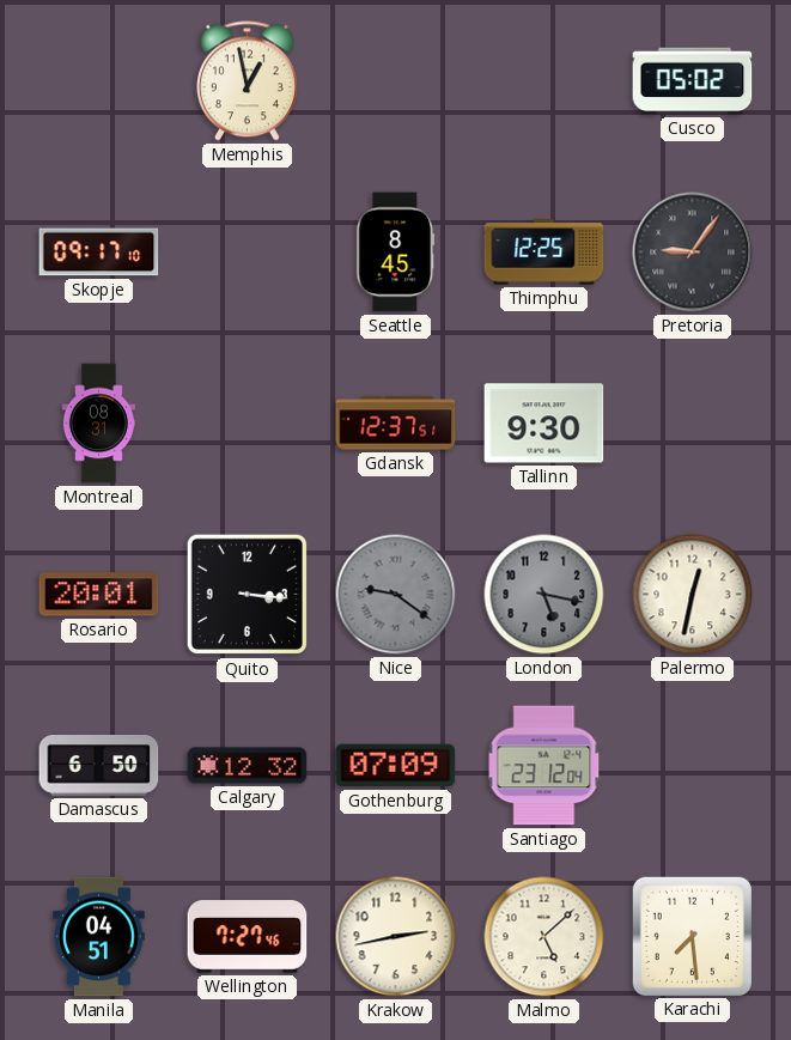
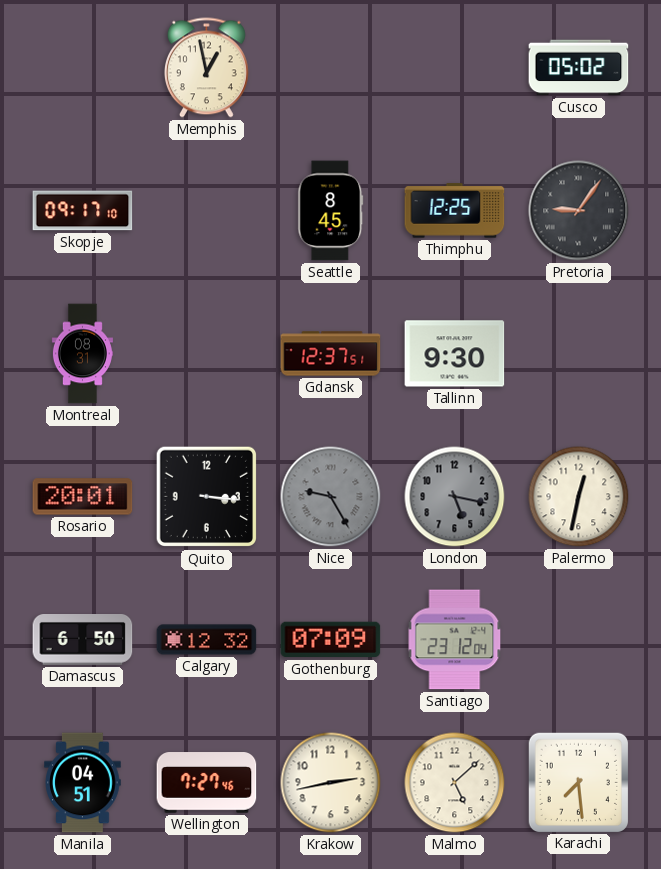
Nice: 9:21 -> 9:25 (331, 497)
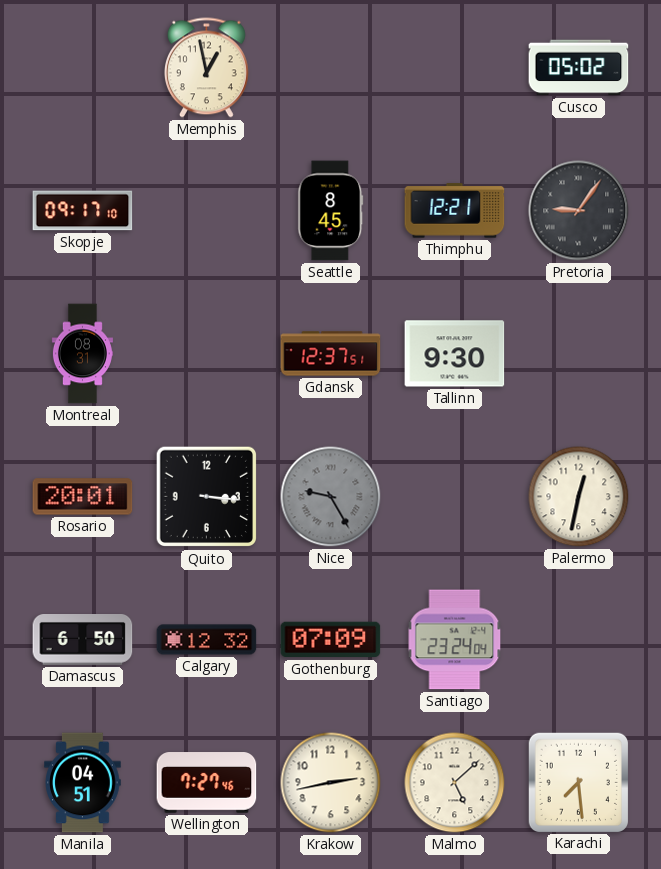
Thimphu: 12:25 -> 12:21 (455, 211)
London: 5:17 -> none (455, 497)
Santiago: 23:12 -> 23:24 (455, 640)
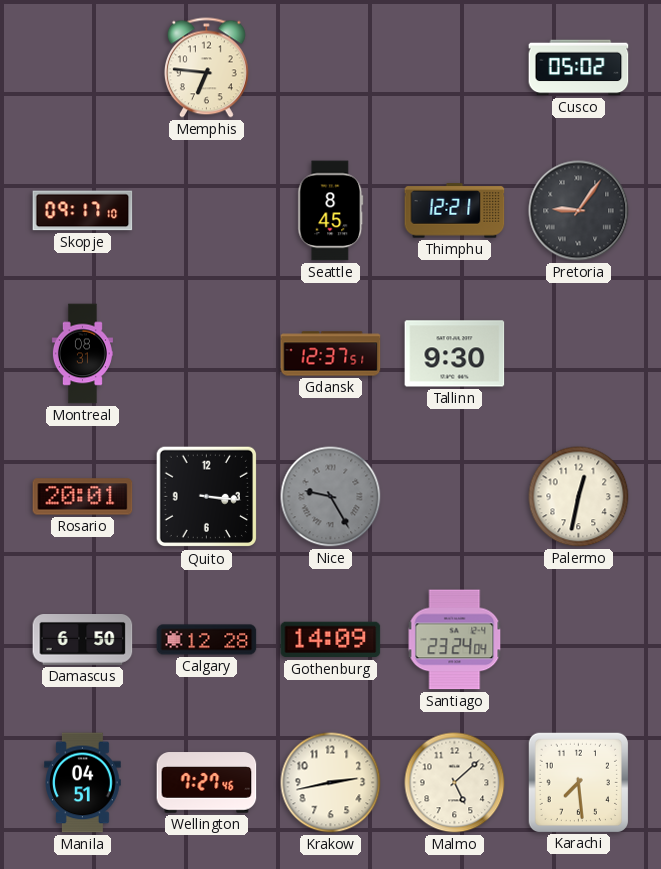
Memphis: 12:58 -> 6:46 (206, 68)
Calgary: 12:32 -> 12:28 (207, 640)
Gothenburg: 07:09 -> 14:09 (331, 640)
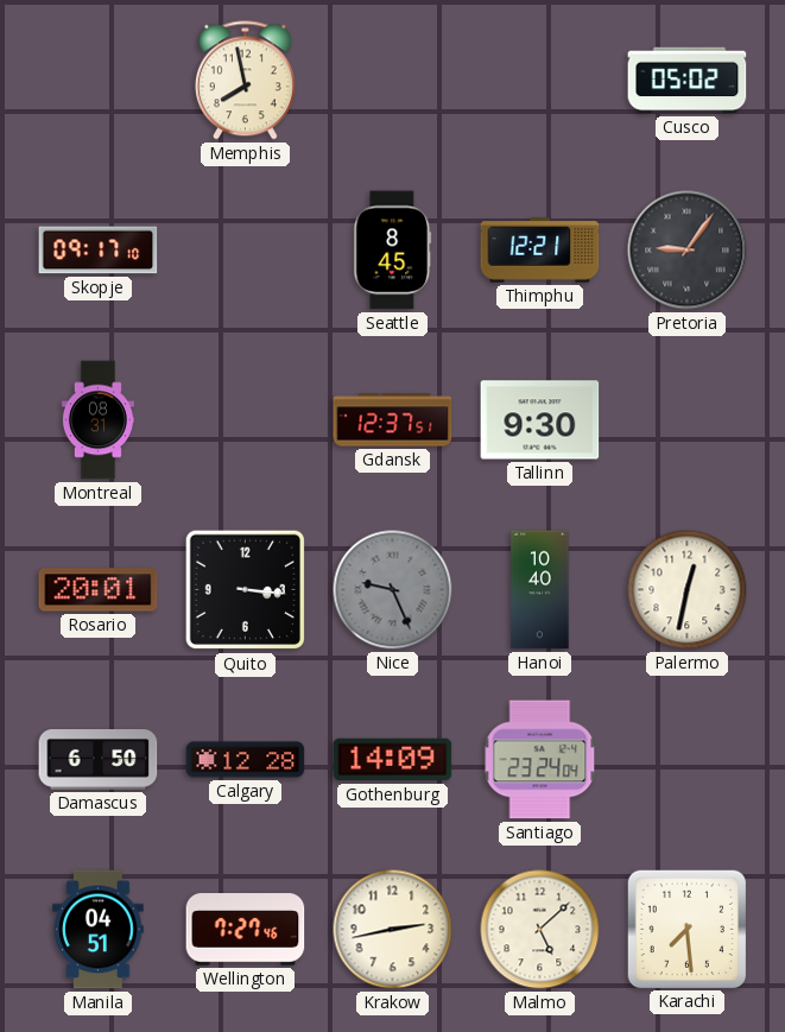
Memphis: 6:46 -> 7:58 (245, 81)
Nice: 9:25 -> 9:26 (393, 590)
Hanoi: none -> 10:40 (540, 590)
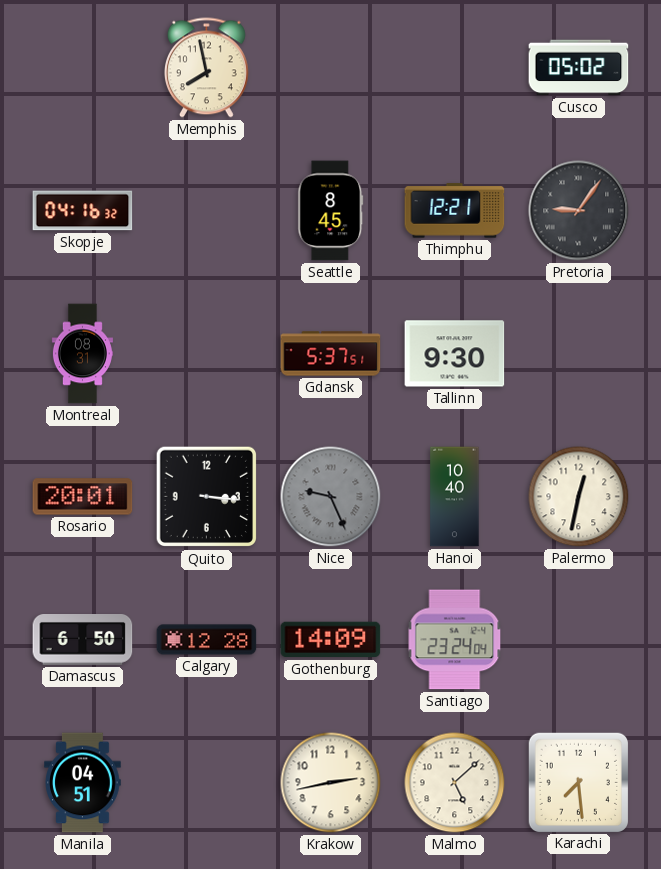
Skopje: 09:17 -> 04:16 (83, 211)
Gdansk: 12:37 -> 5:37 (331, 354)
Wellington: 7:27 -> none (246, 930)
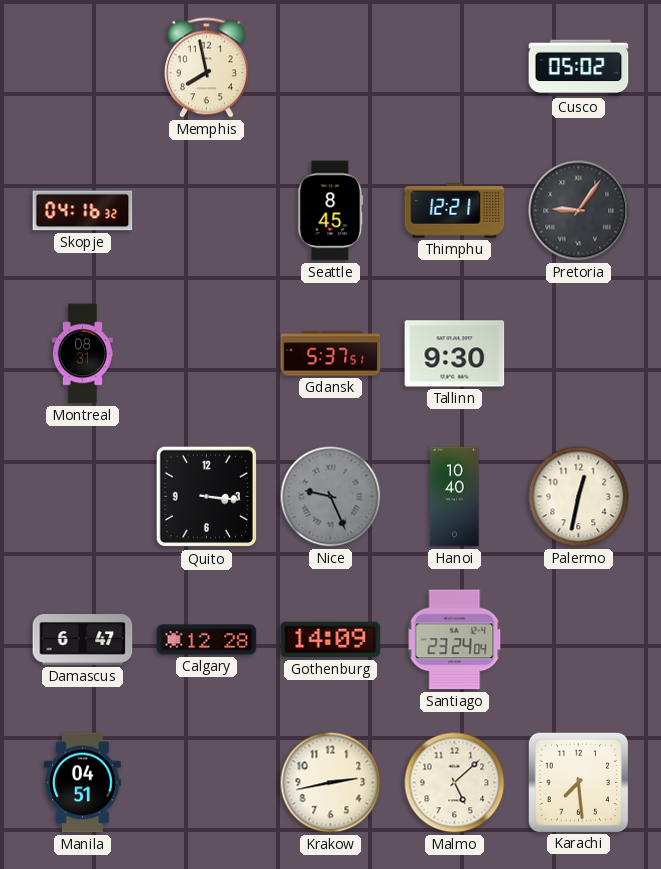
Rosario: 20:01 -> none (83, 497)
Damascus: 6:50 -> 6:47 (83, 640)
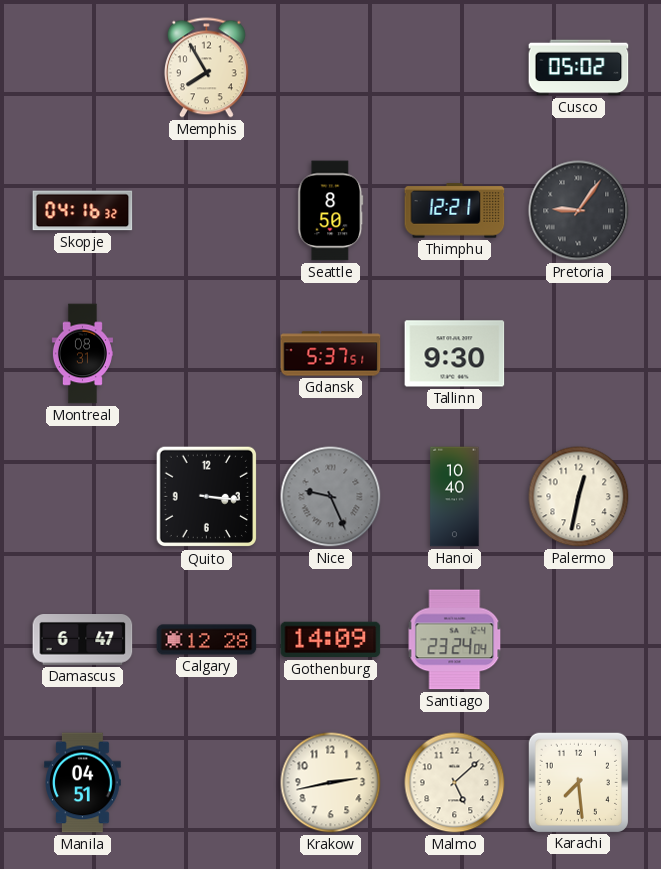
Memphis: 7:58 -> 7:55 (206, 68)
Seattle: 8:45 -> 8:50 (331, 211)
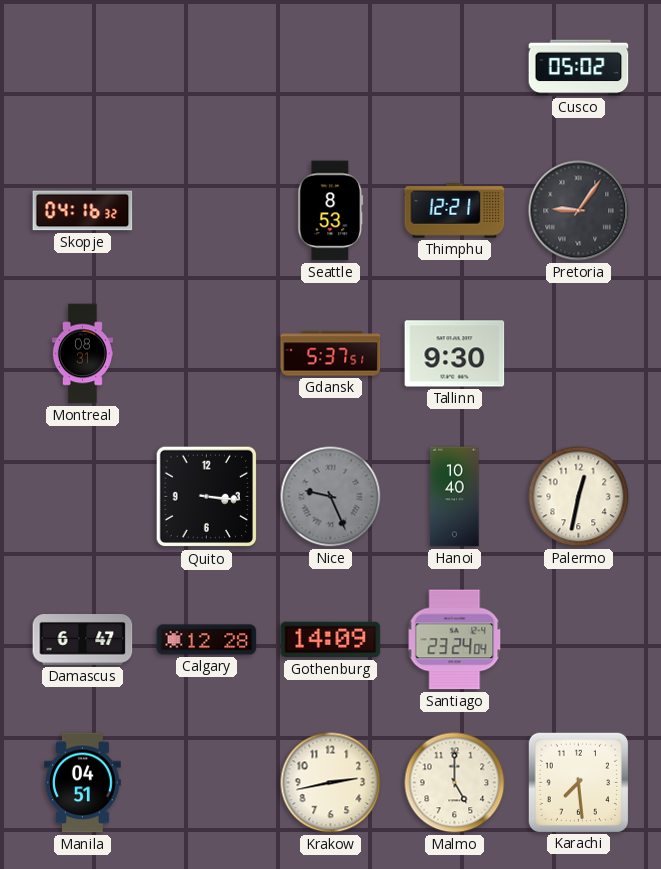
Memphis: 7:55 -> none (206, 68)
Seattle: 8:50 -> 8:53 (331, 211)
Malmo: 5:08 -> 5:00 (455, 783)
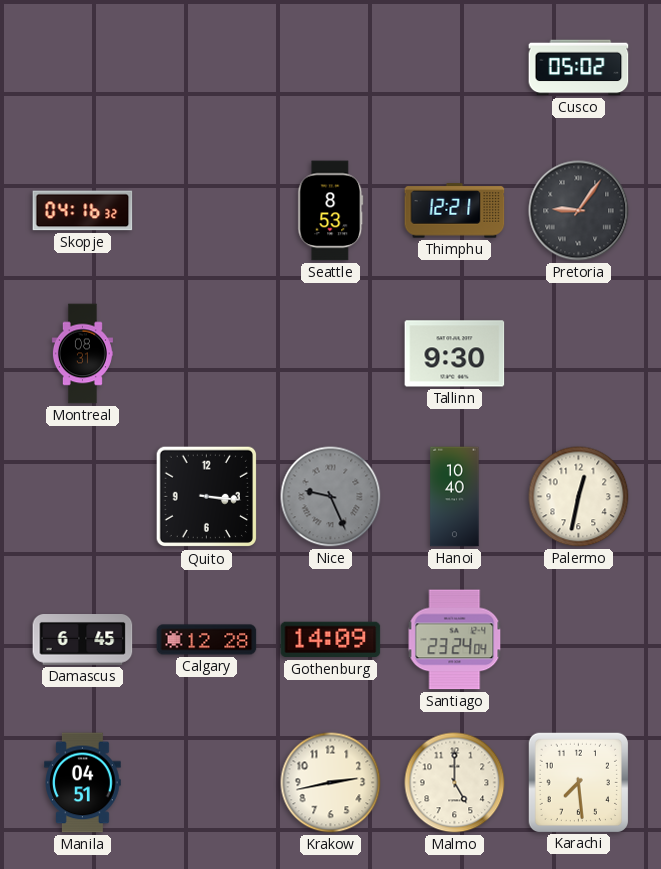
Gdansk: 5:37 -> none (331, 354)
Damascus: 6:47 -> 6:45 (83, 640)
